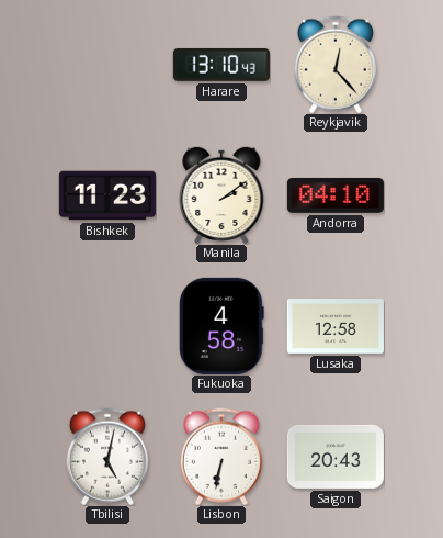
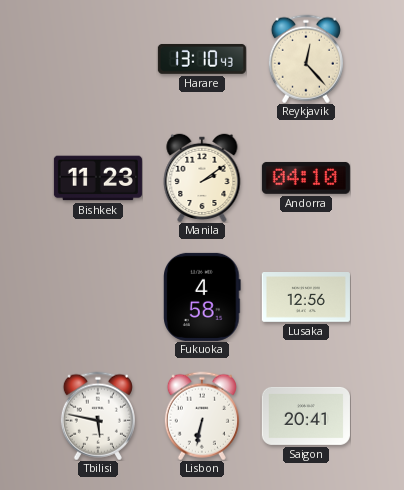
Lusaka: 12:58 -> 12:56 (306, 298)
Tbilisi: 5:02 -> 5:47 (98, 416)
Saigon: 20:43 -> 20:41 (306, 416)
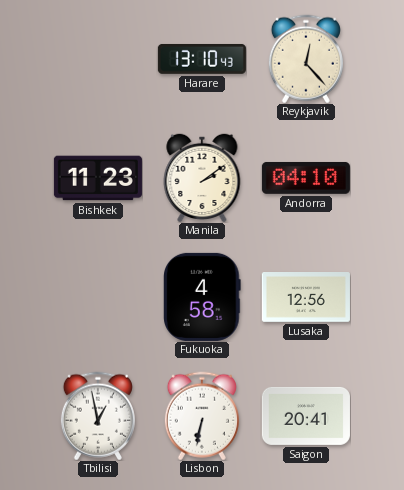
Tbilisi: 5:47 -> 12:58 (98, 416)
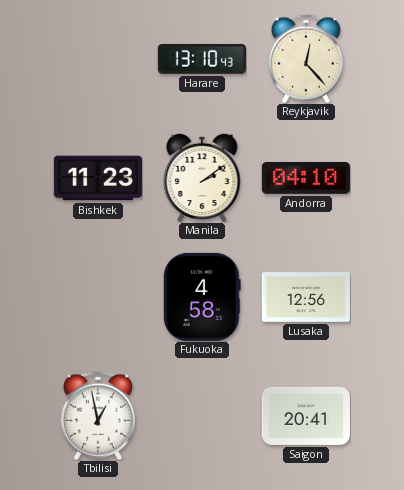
Lisbon: 6:32 -> none (202, 416)
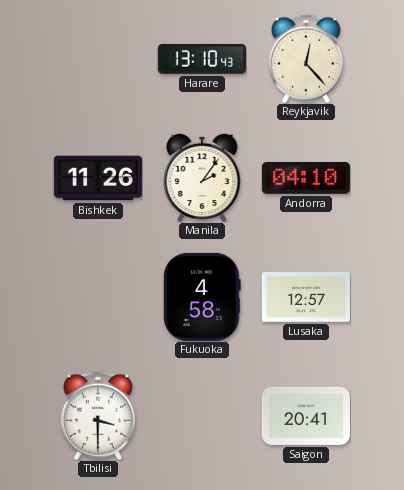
Bishkek: 11:23 -> 11:26 (98, 178)
Manila: 2:09 -> 2:06 (202, 178)
Lusaka: 12:56 -> 12:57 (306, 298)
Tbilisi: 12:58 -> 3:30 (98, 416)
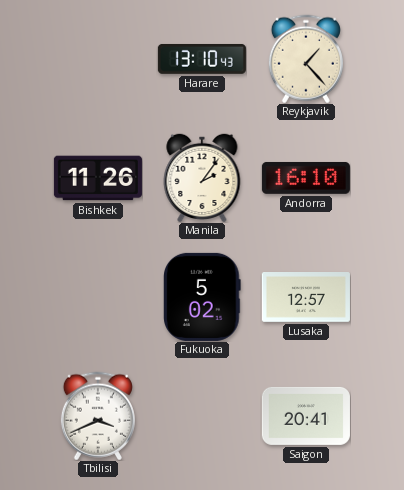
Reykjavik: 12:23 -> 1:23 (306, 59)
Andorra: 04:10 -> 16:10 (306, 178)
Fukuoka: 4:58 -> 5:02 (202, 297)
Tbilisi: 3:30 -> 3:41 (98, 416)
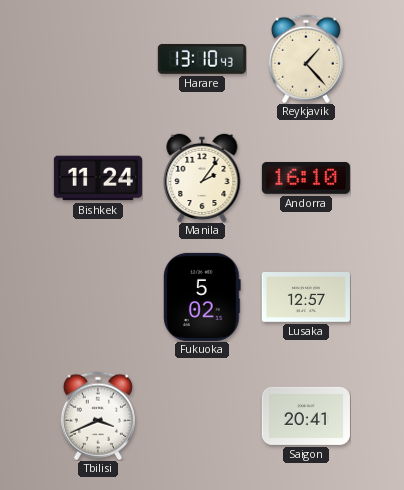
Bishkek: 11:26 -> 11:24 (98, 178)
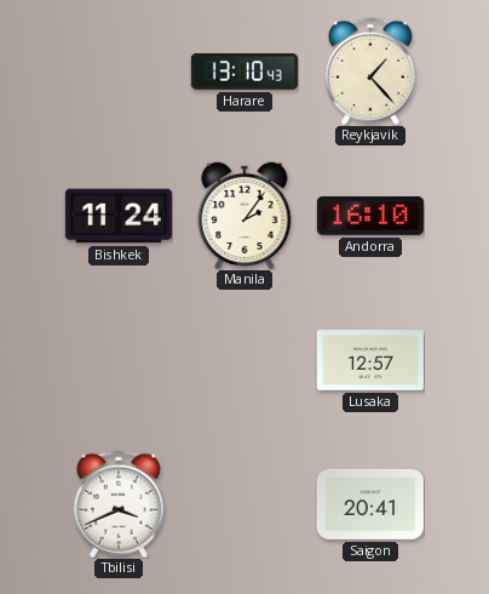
Fukuoka: 5:02 -> none (202, 297)
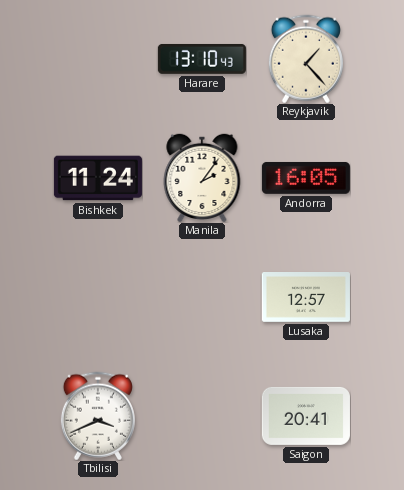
Andorra: 16:10 -> 16:05 (306, 178)
